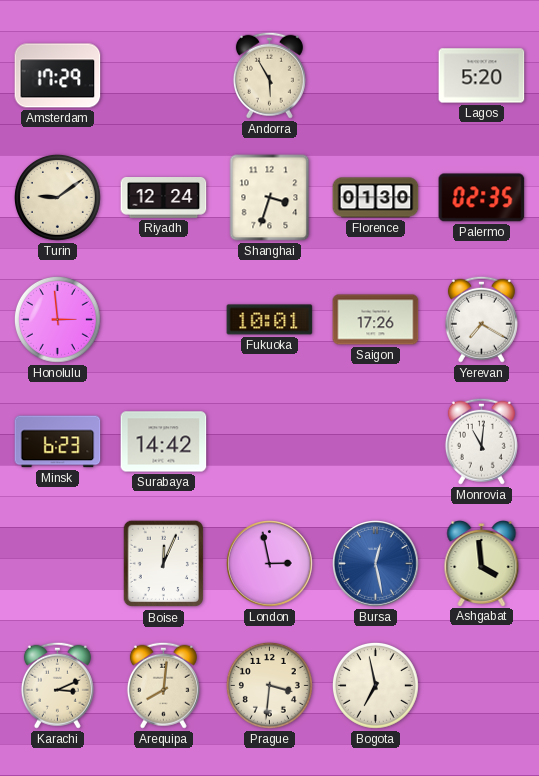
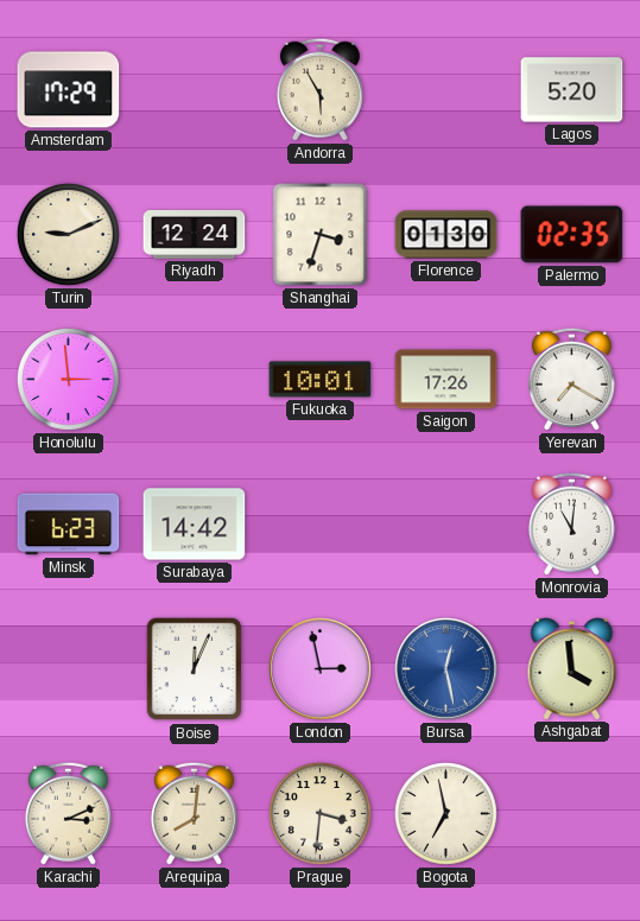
Turin: 9:09 -> 9:11 (68, 234)
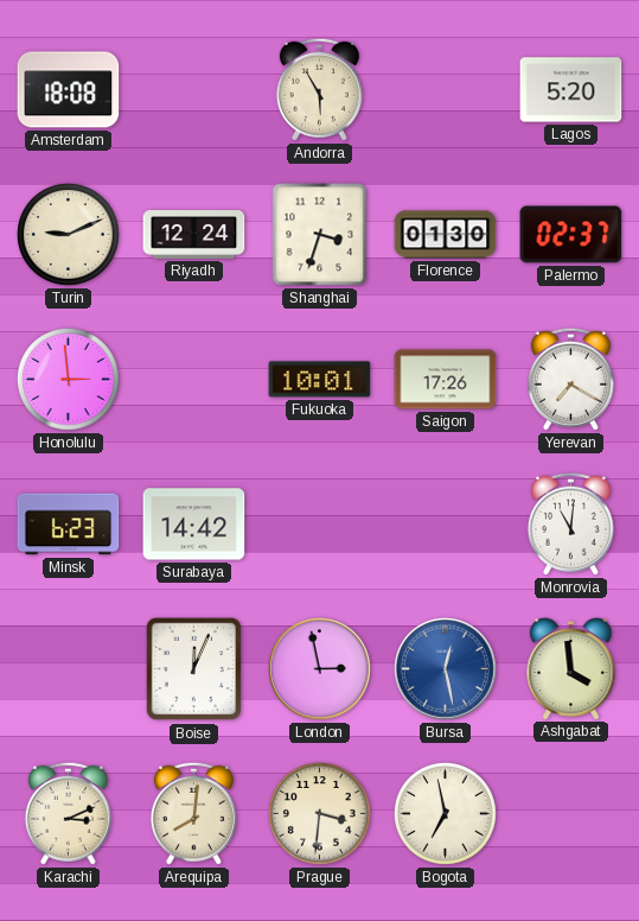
Amsterdam: 17:29 -> 18:08 (69, 90)
Palermo: 02:35 -> 02:37 (571, 235)
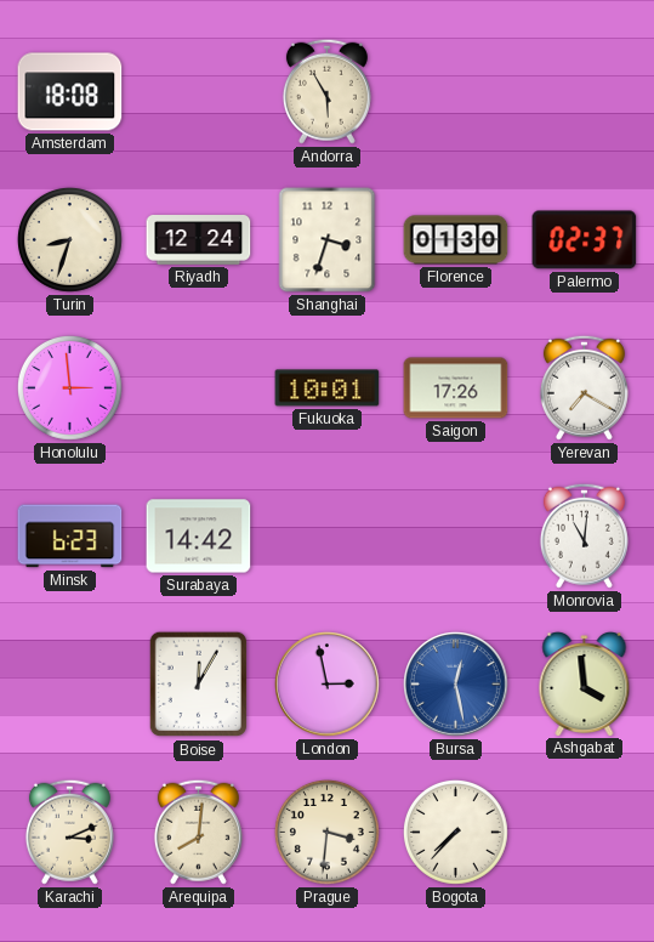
Lagos: 5:20 -> none (571, 90)
Turin: 9:11 -> 8:33 (69, 239)
Boise: 12:04 -> 12:05 (198, 685)
Bogota: 6:58 -> 7:37 (455, 832)
